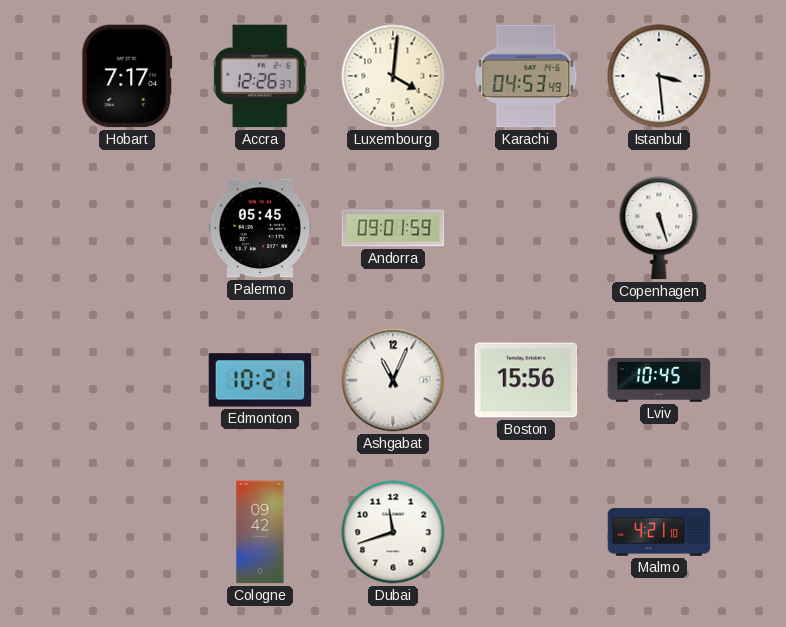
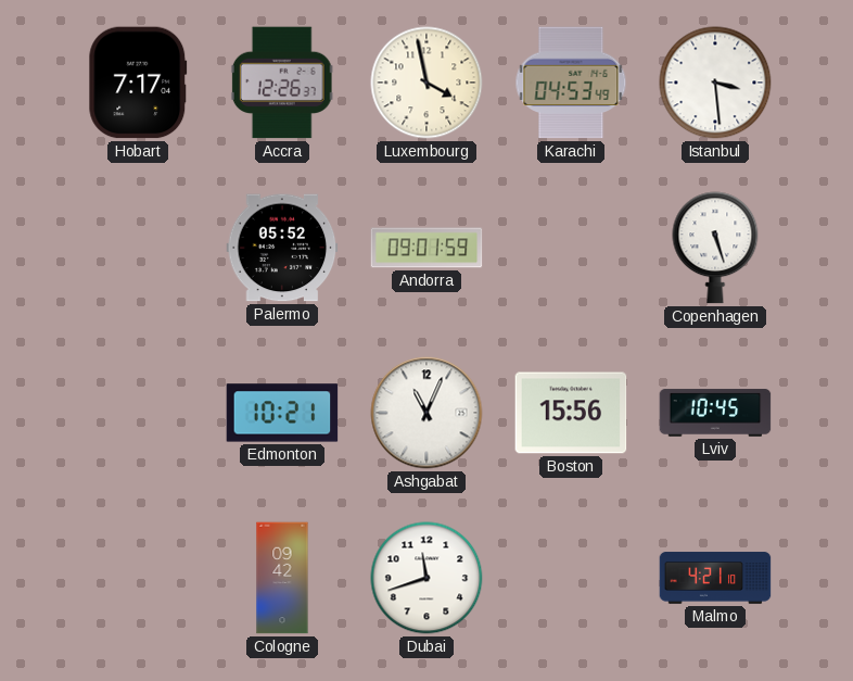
Luxembourg: 4:01 -> 3:58 (426, 83)
Palermo: 05:45 -> 05:52 (282, 248)
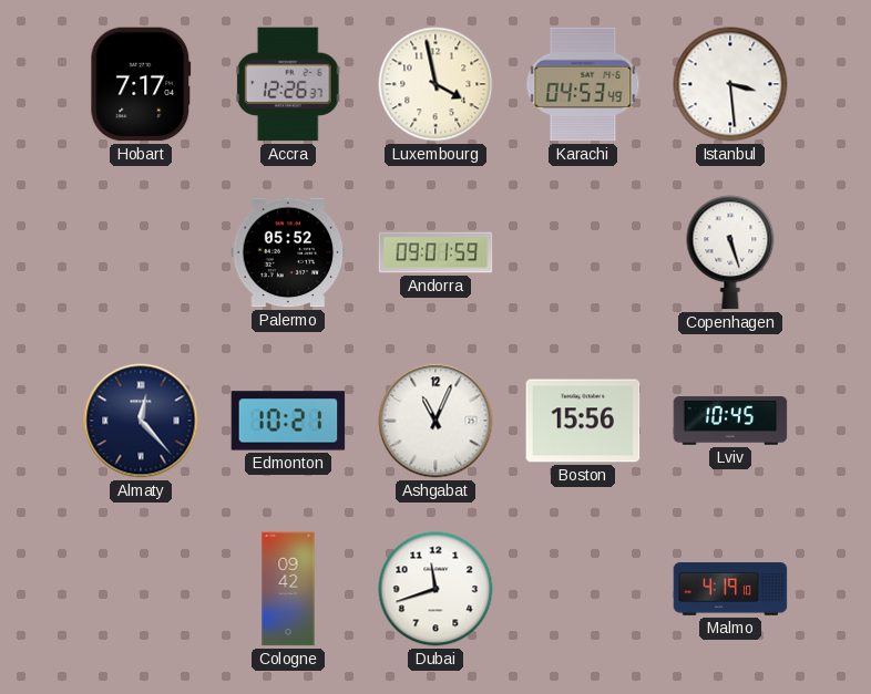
Almaty: none -> 12:23 (141, 421)
Malmo: 4:21 -> 4:19 (730, 589)
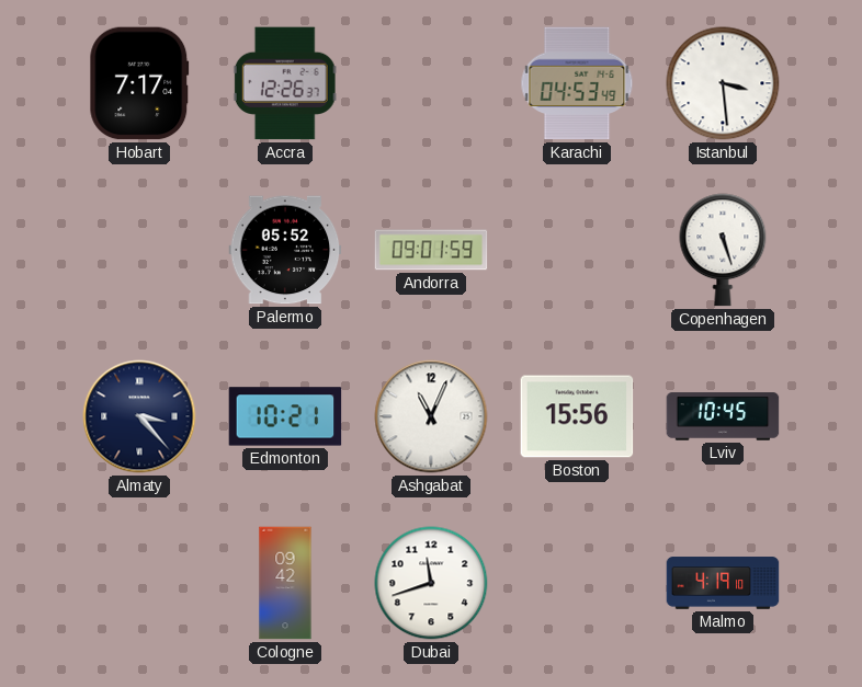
Luxembourg: 3:58 -> none (435, 84)
Almaty: 12:23 -> 3:23 (139, 416)
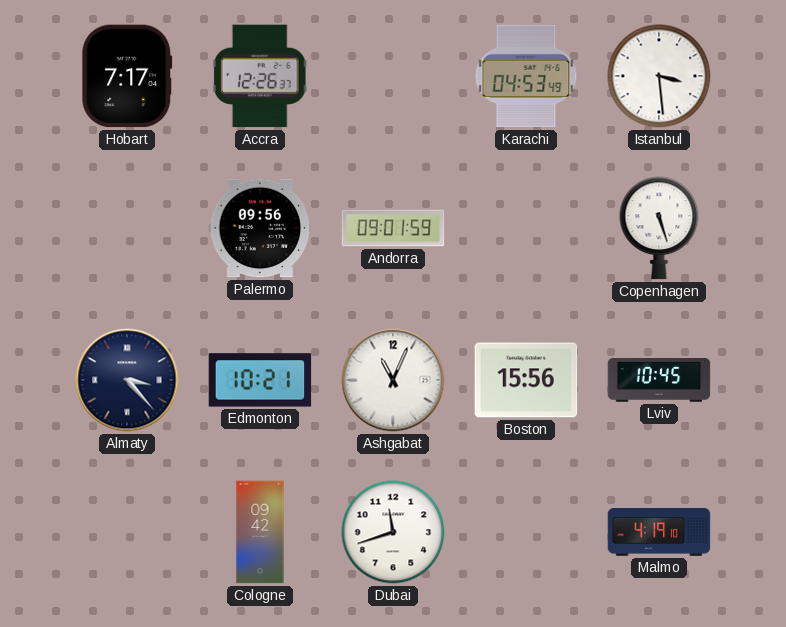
Palermo: 05:52 -> 09:56 (260, 228)
